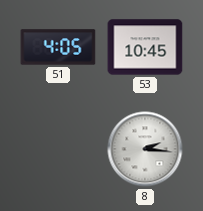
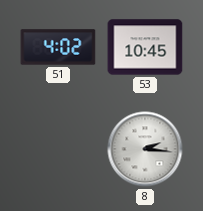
51: 4:05 -> 4:02 (58, 47)
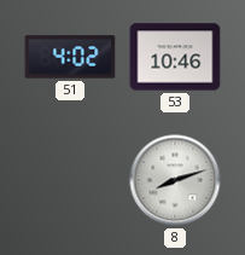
53: 10:45 -> 10:46 (175, 57)
8: 2:16 -> 8:12 (175, 180)
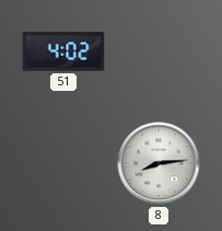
53: 10:46 -> none (175, 57)
8: 8:12 -> 8:14 (159, 163)
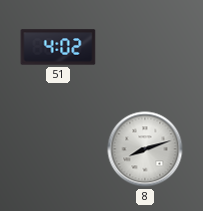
8: 8:14 -> 8:12 (145, 149)
